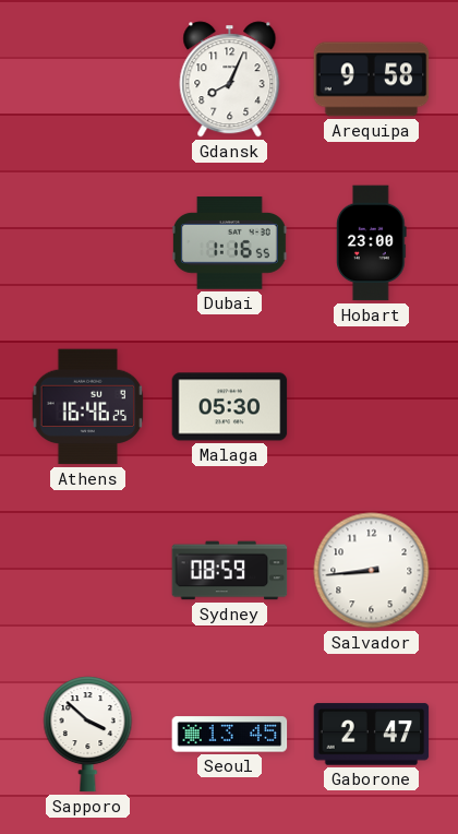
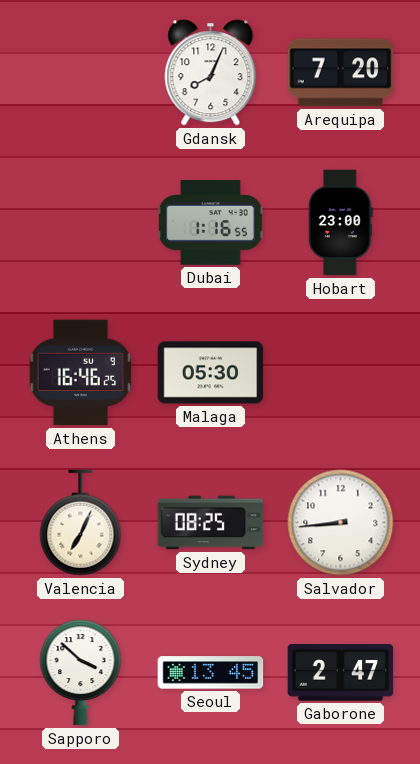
Arequipa: 9:58 -> 7:20 (341, 73)
Valencia: none -> 7:04 (81, 523)
Sydney: 08:59 -> 08:25 (211, 523)
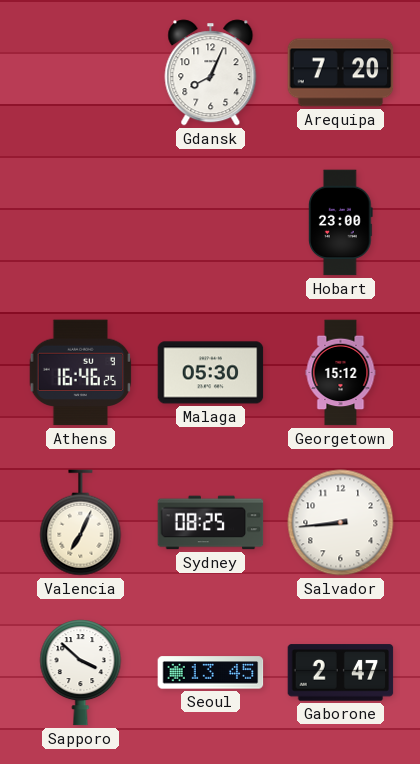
Dubai: 1:16 -> none (210, 223)
Georgetown: none -> 15:12 (341, 373)
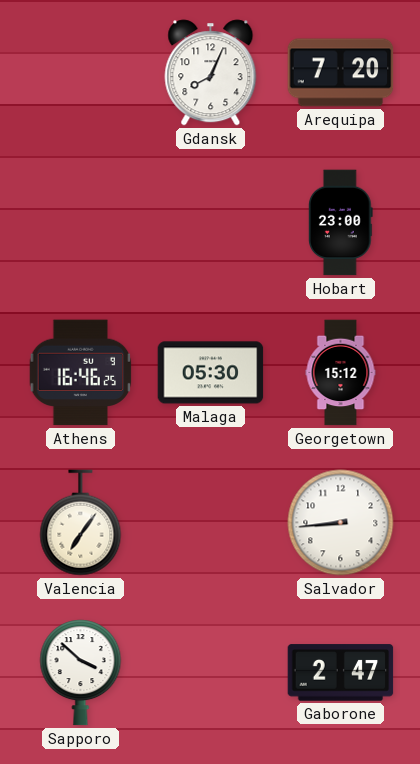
Valencia: 7:04 -> 7:06 (81, 523)
Sydney: 08:25 -> none (211, 523)
Seoul: 13:45 -> none (211, 673)
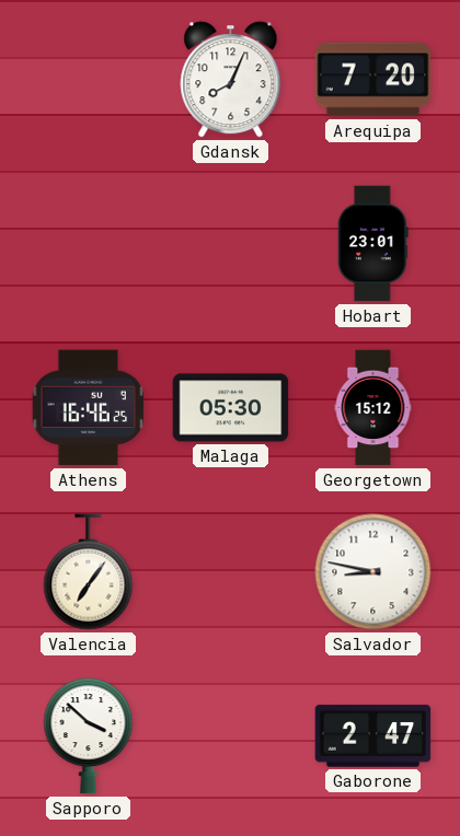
Hobart: 23:00 -> 23:01 (372, 244)
Salvador: 8:44 -> 8:47 (373, 572)
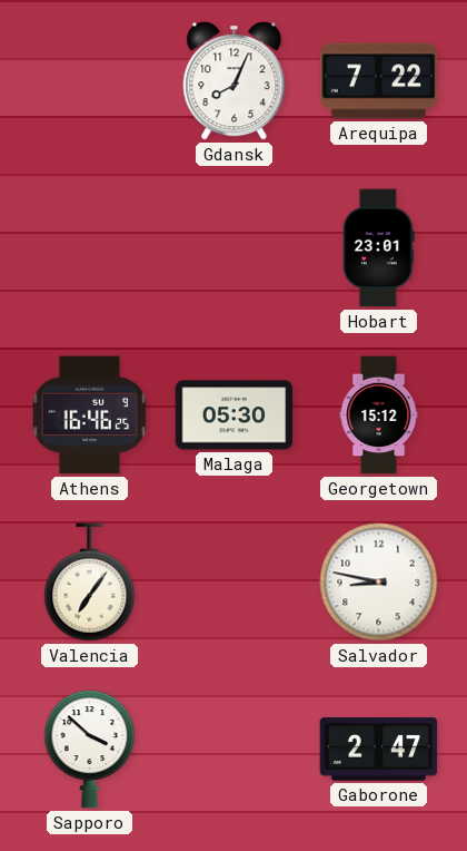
Arequipa: 7:20 -> 7:22 (379, 81)
